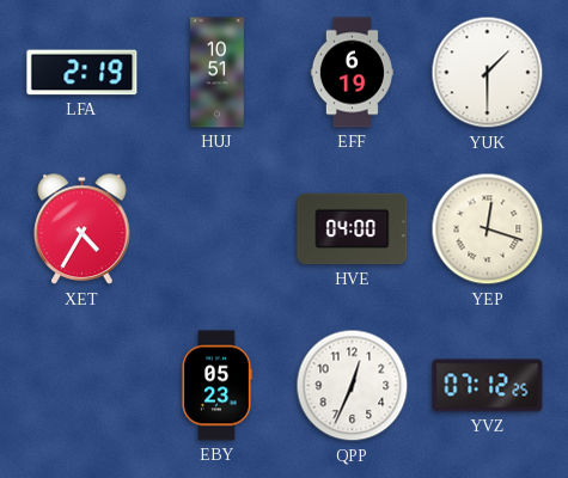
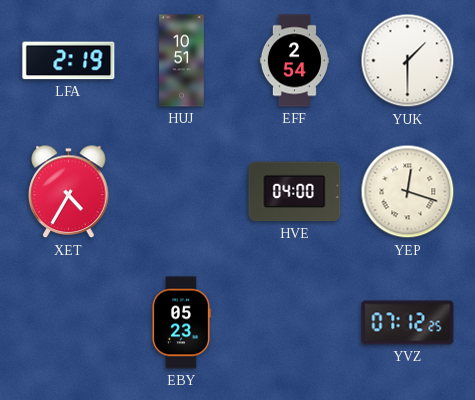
EFF: 6:19 -> 2:54 (294, 61)
QPP: 12:34 -> none (353, 386)
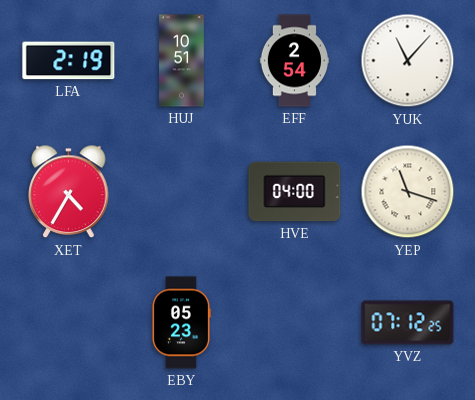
YUK: 1:30 -> 11:07 (408, 61)
YEP: 12:18 -> 11:18 (408, 192)
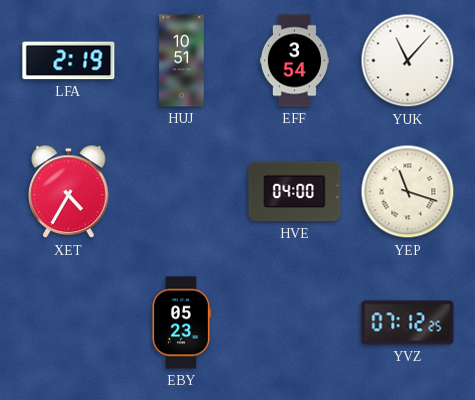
EFF: 2:54 -> 3:54 (294, 61)
